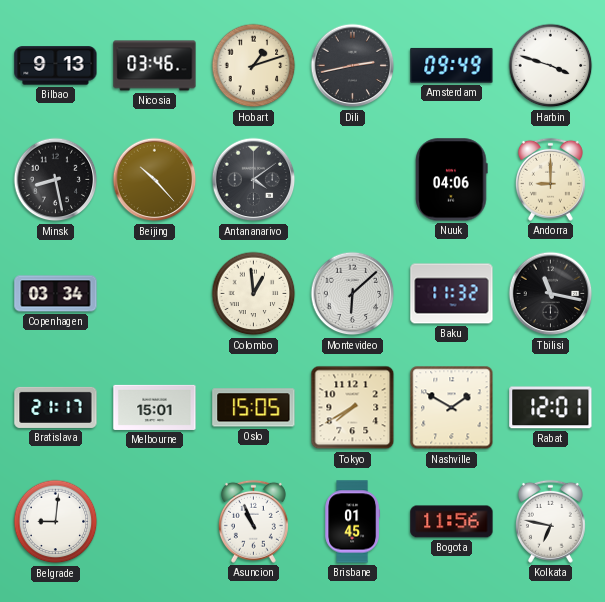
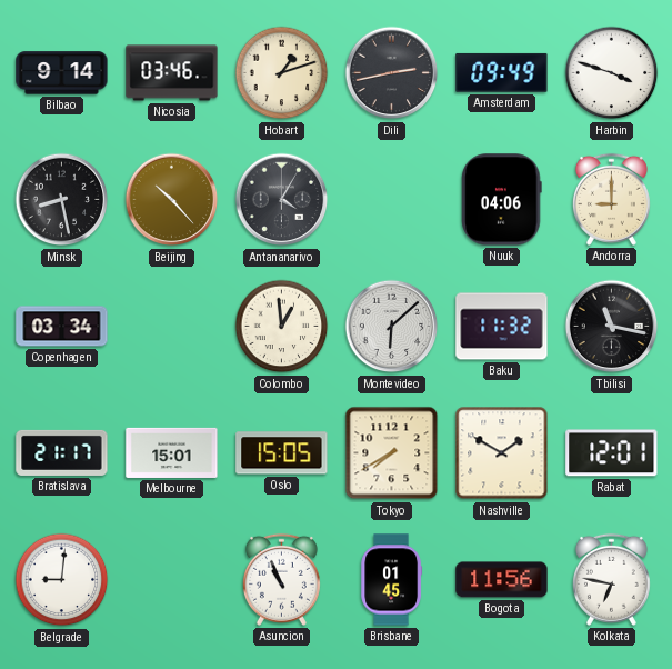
Bilbao: 9:13 -> 9:14 (62, 73)
Antananarivo: 4:09 -> 4:05 (282, 200)
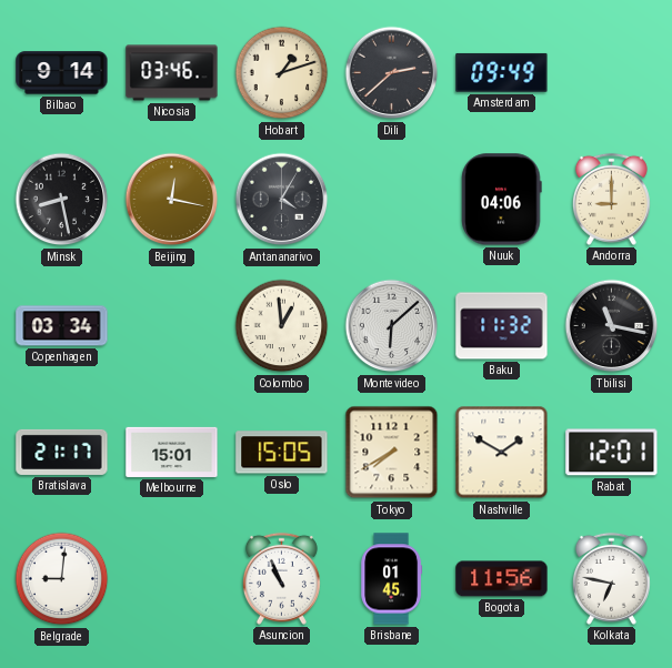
Dili: 2:43 -> 2:38 (392, 73)
Harbin: 3:48 -> none (612, 73)
Beijing: 10:23 -> 12:17 (172, 200)
